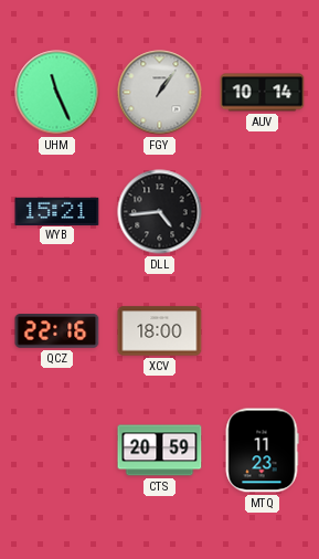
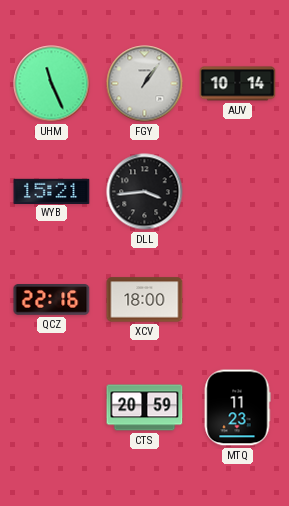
DLL: 4:44 -> 3:44 (145, 192)
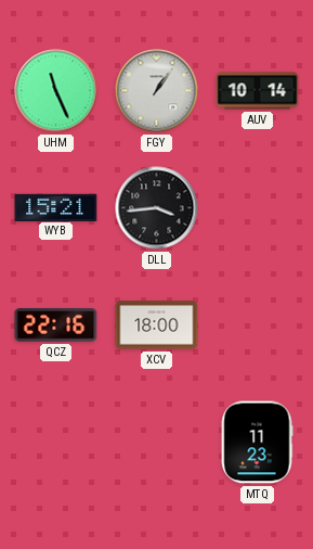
CTS: 20:59 -> none (145, 408)
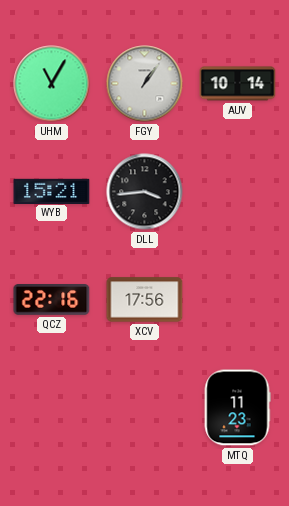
UHM: 11:26 -> 11:05 (52, 84)
XCV: 18:00 -> 17:56 (145, 300)
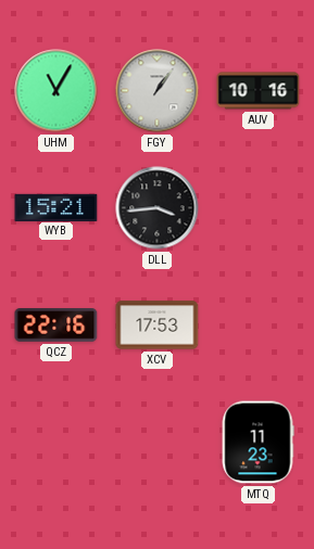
AUV: 10:14 -> 10:16 (259, 91)
XCV: 17:56 -> 17:53 (158, 325)
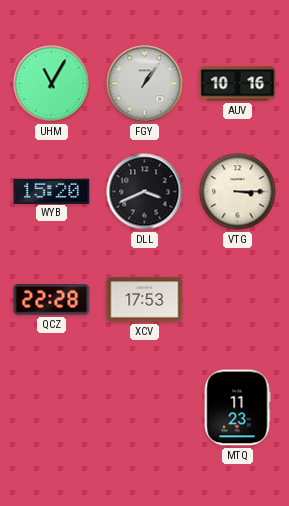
WYB: 15:21 -> 15:20 (52, 191)
DLL: 3:44 -> 3:41 (145, 192)
VTG: none -> 3:15 (238, 192)
QCZ: 22:16 -> 22:28 (52, 300)
